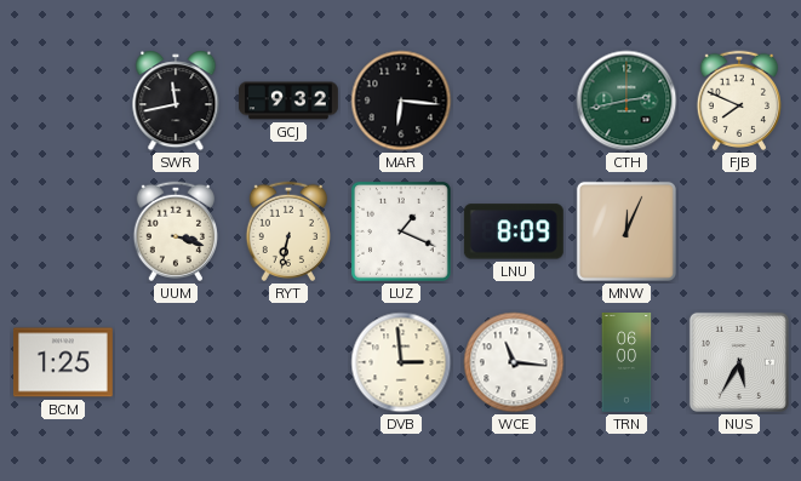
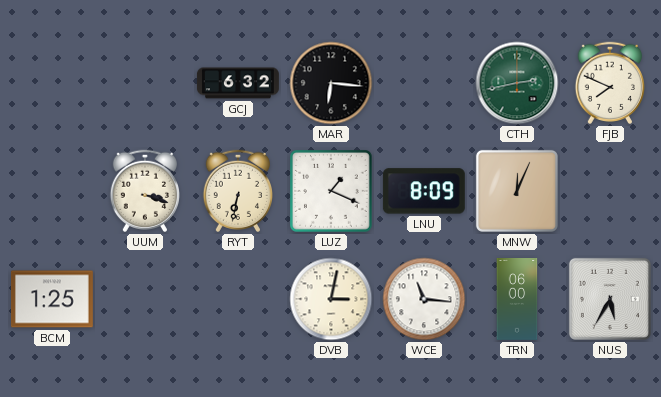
SWR: 11:43 -> none (176, 101)
GCJ: 9:32 -> 6:32 (238, 83)
DVB: 2:59 -> 3:02 (331, 299)
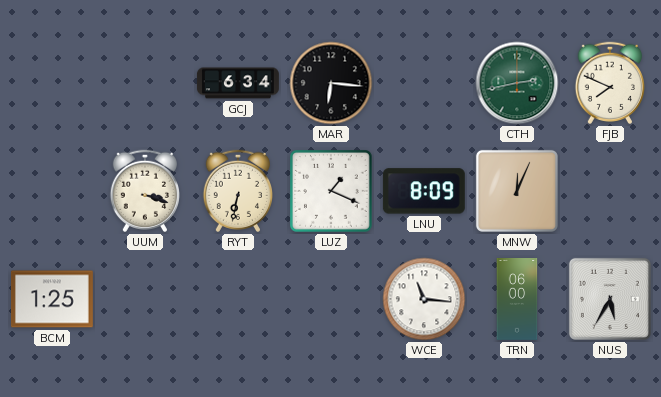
GCJ: 6:32 -> 6:34 (238, 83)
DVB: 3:02 -> none (331, 299)
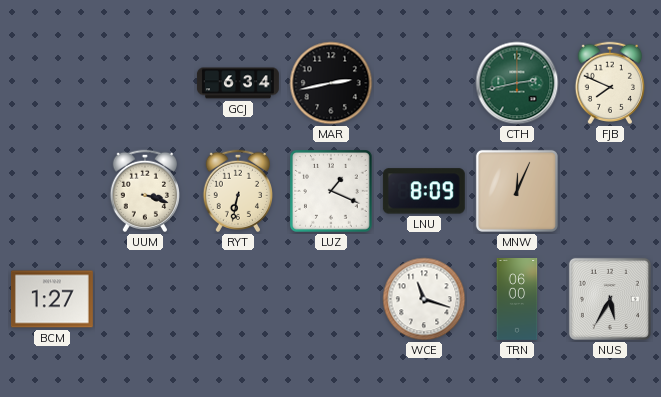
MAR: 6:16 -> 2:43 (331, 83)
BCM: 1:25 -> 1:27 (52, 299)
WCE: 11:16 -> 11:18 (424, 299)
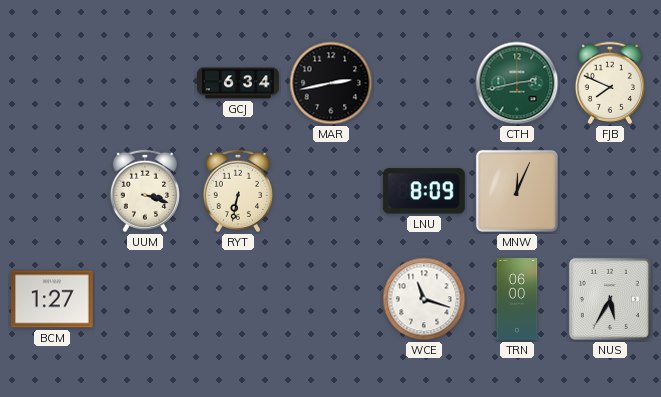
LUZ: 1:19 -> none (332, 192)
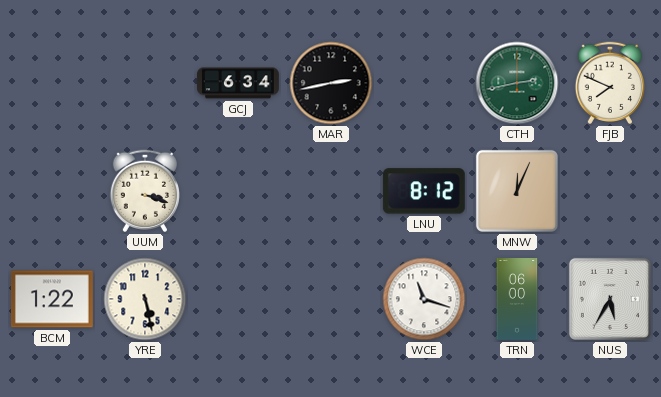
RYT: 6:32 -> none (237, 191)
LNU: 8:09 -> 8:12 (424, 191)
BCM: 1:27 -> 1:22 (52, 299)
YRE: none -> 5:28 (145, 299)
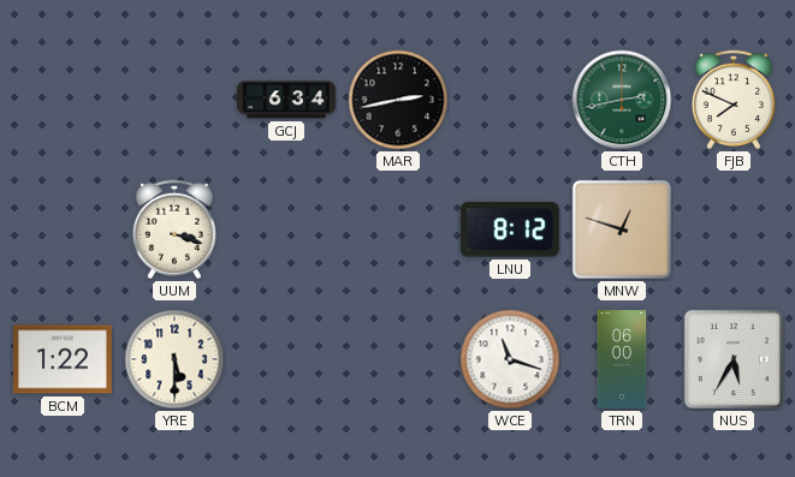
MNW: 12:04 -> 12:48 (622, 229)
YRE: 5:28 -> 5:30 (174, 359)
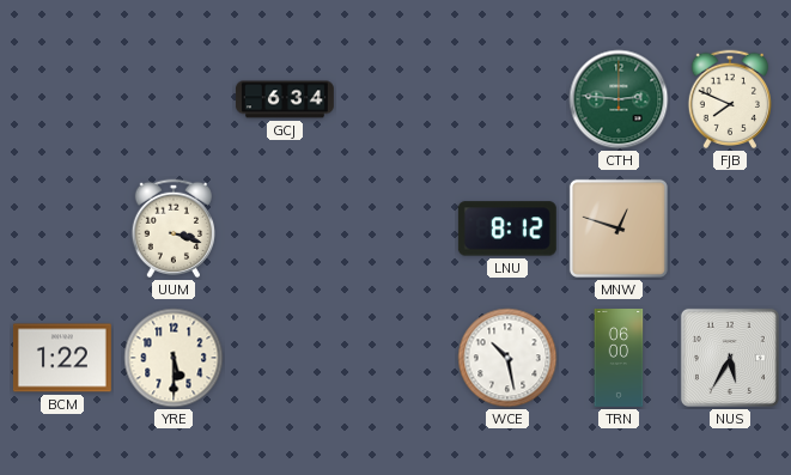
MAR: 2:43 -> none (398, 100)
CTH: 2:43 -> 2:46 (619, 99)
WCE: 11:18 -> 10:28 (507, 358)
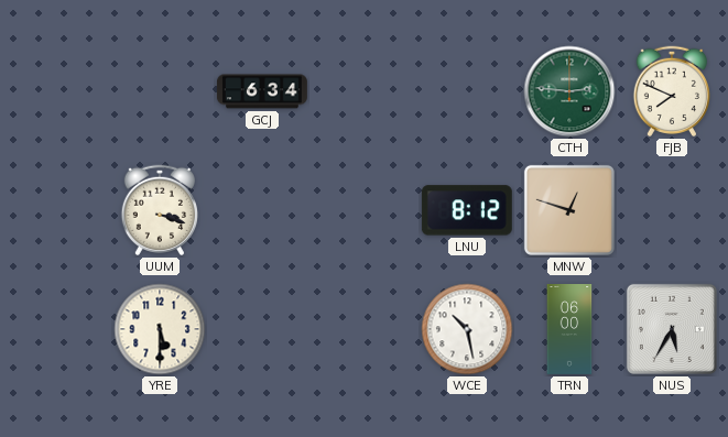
BCM: 1:22 -> none (62, 358)
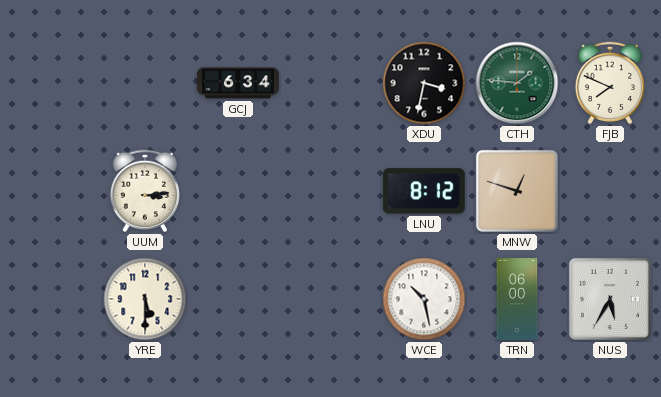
XDU: none -> 3:32 (424, 83)
CTH: 2:46 -> 1:46 (517, 83)
UUM: 3:18 -> 3:14 (144, 191)
